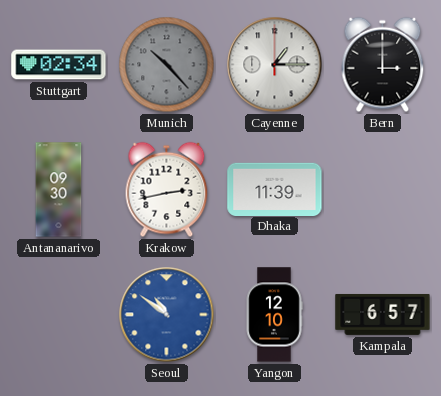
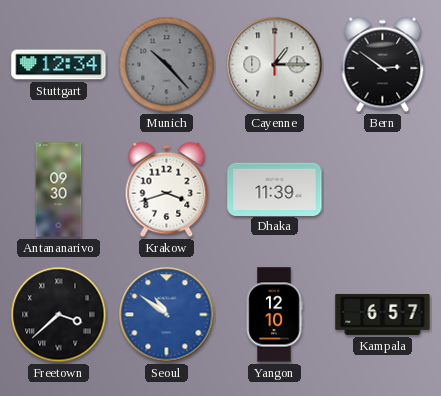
Stuttgart: 02:34 -> 12:34 (59, 65)
Bern: 3:00 -> 2:51 (383, 65)
Krakow: 2:43 -> 3:42 (167, 190)
Freetown: none -> 3:38 (59, 315)
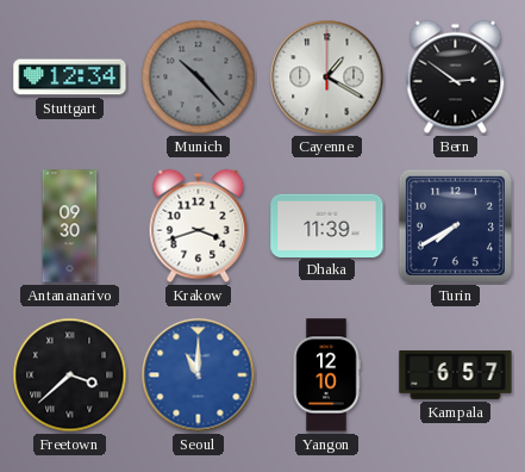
Cayenne: 1:15 -> 1:20 (327, 77)
Turin: none -> 7:40 (455, 225)
Seoul: 10:51 -> 11:00 (199, 375)
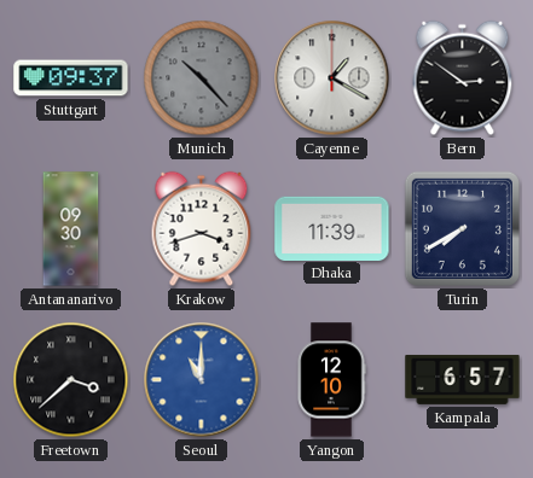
Stuttgart: 12:34 -> 09:37 (71, 78)
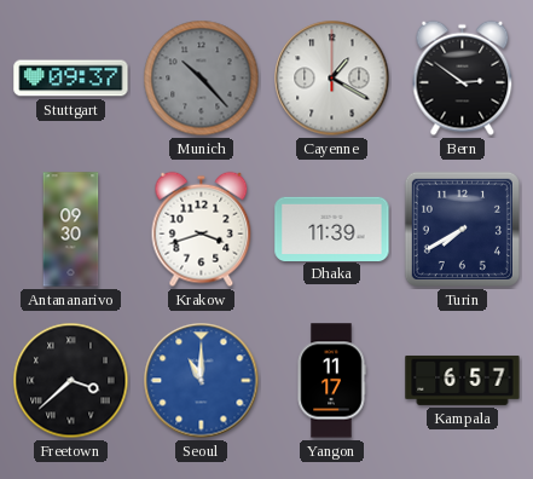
Yangon: 12:10 -> 11:17 (331, 381)
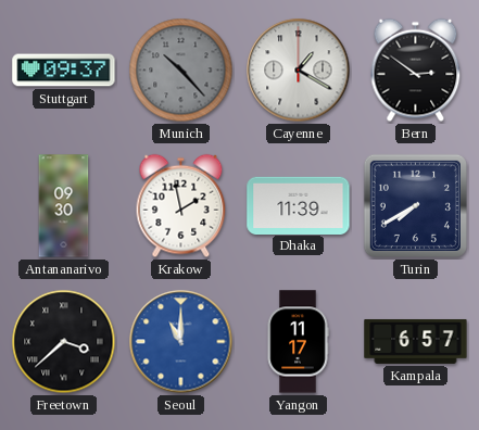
Krakow: 3:42 -> 1:58 (181, 206)
